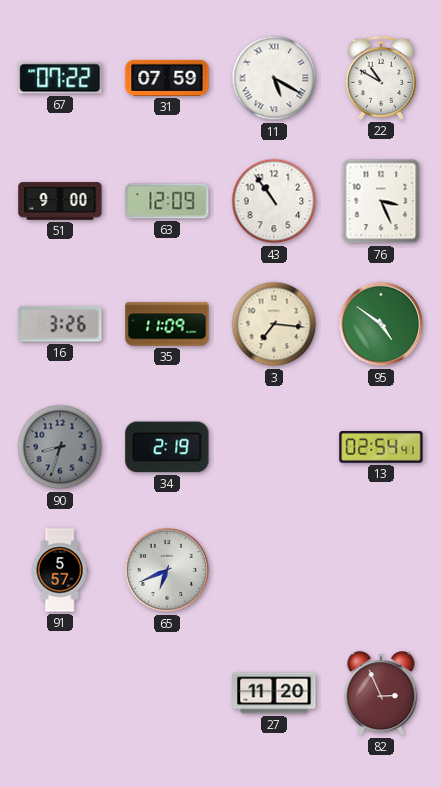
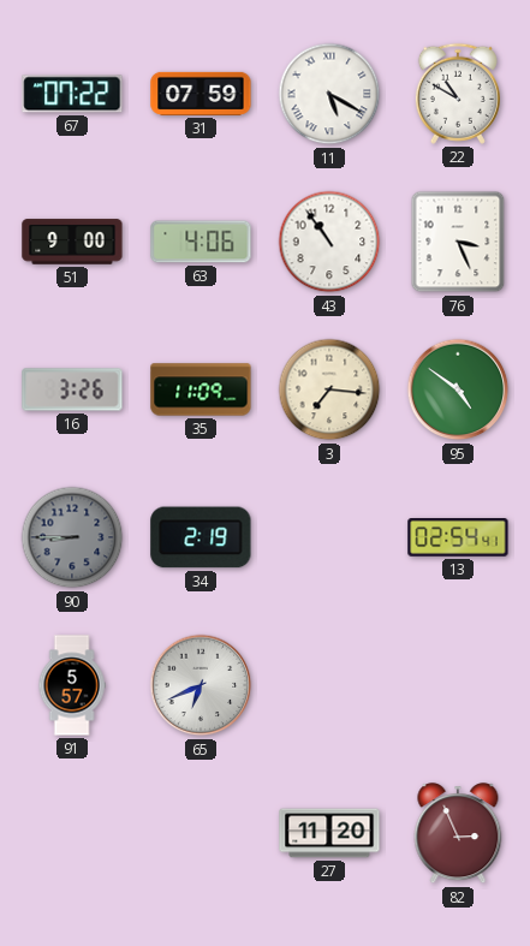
63: 12:09 -> 4:06 (201, 242)
90: 8:33 -> 8:45 (72, 537)
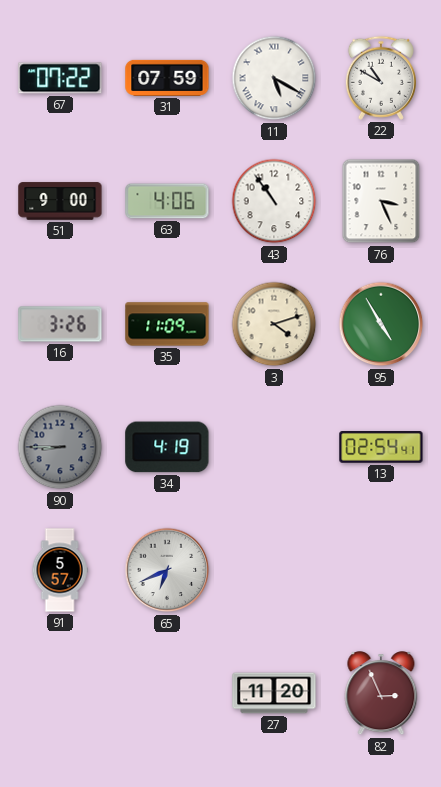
3: 7:16 -> 4:12 (274, 324)
95: 4:51 -> 4:55 (381, 324)
34: 2:19 -> 4:19 (167, 447)
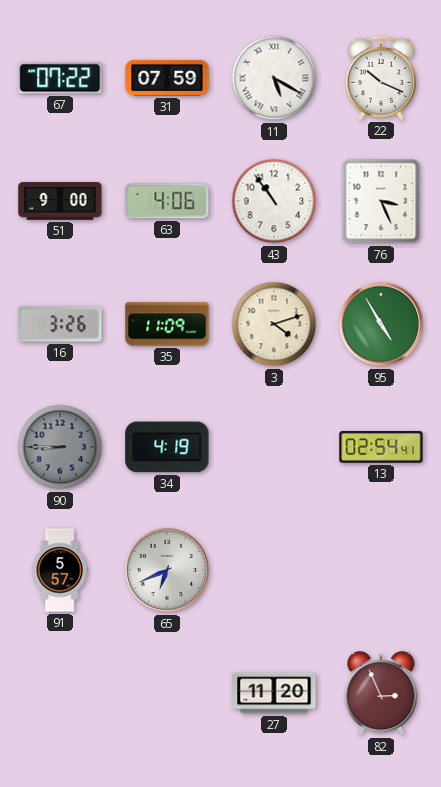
22: 10:50 -> 10:19 (381, 78)
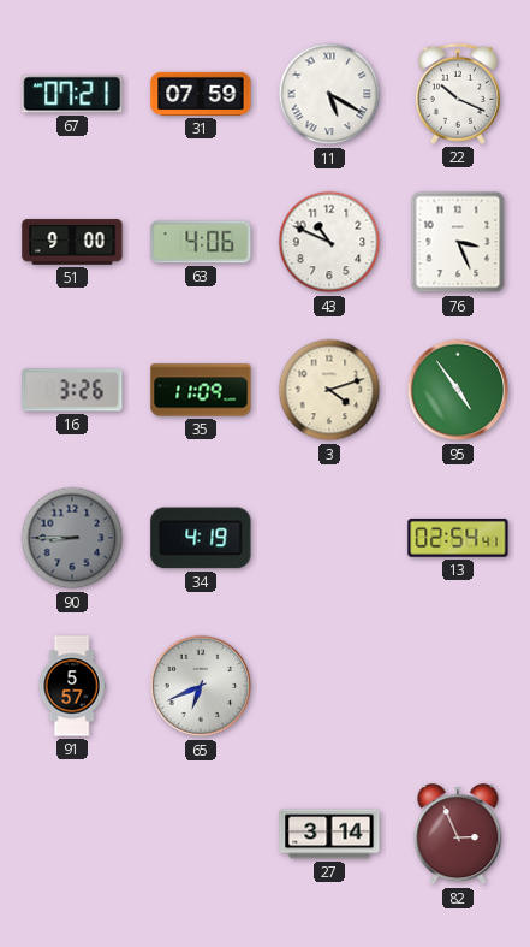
67: 07:22 -> 07:21 (72, 94)
43: 10:54 -> 10:49 (329, 242)
95: 4:55 -> 4:54 (458, 390)
27: 11:20 -> 3:14 (329, 834)
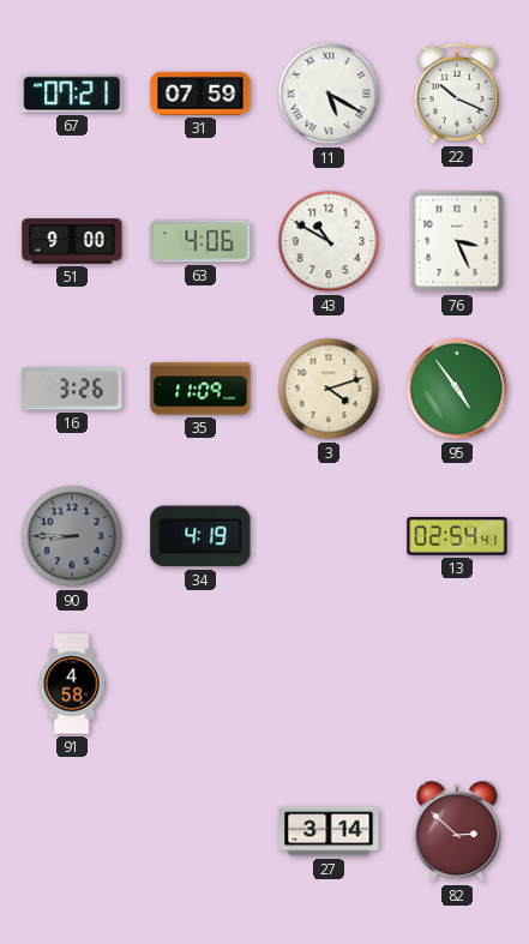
43: 10:49 -> 10:50 (329, 241)
91: 5:57 -> 4:58 (72, 684)
65: 6:41 -> none (201, 686)
82: 2:56 -> 2:52 (457, 832)
